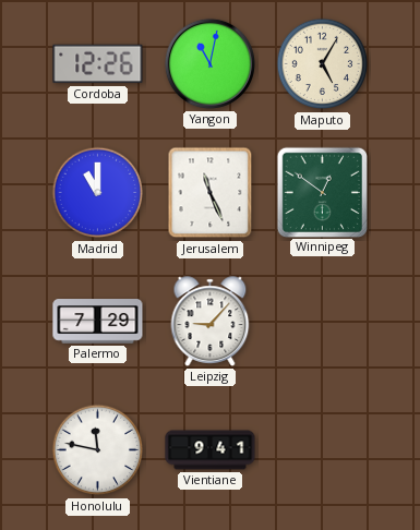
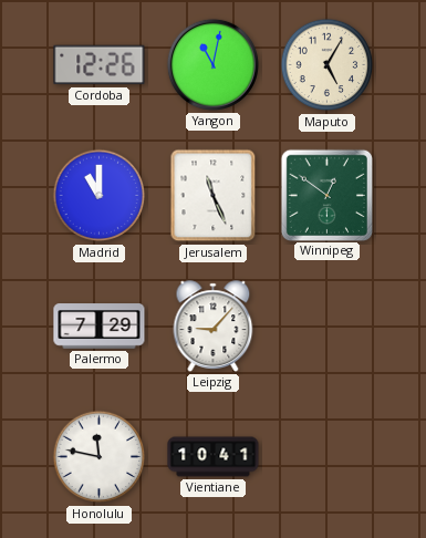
Vientiane: 9:41 -> 10:41 (214, 457)
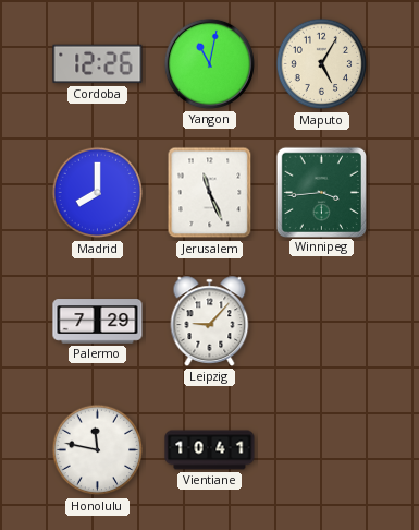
Madrid: 11:00 -> 8:00 (98, 193)
Winnipeg: 12:51 -> 3:44 (321, 192)
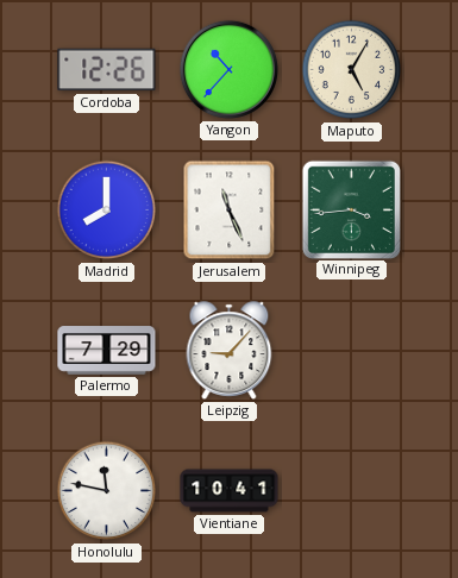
Yangon: 11:02 -> 10:37 (228, 69)
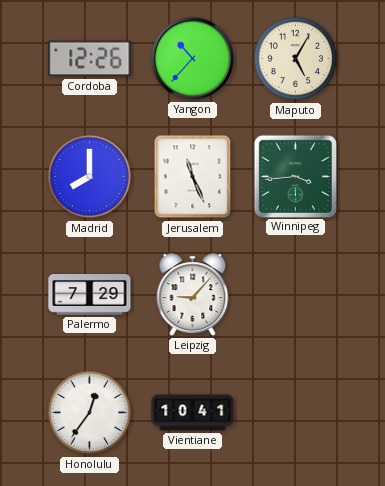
Honolulu: 11:47 -> 12:36 (90, 413)
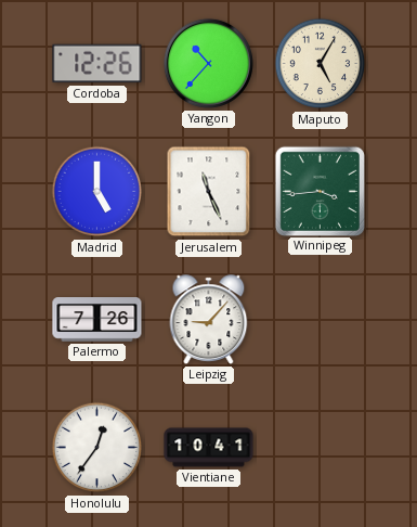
Madrid: 8:00 -> 5:00 (97, 192)
Palermo: 7:29 -> 7:26 (97, 320)
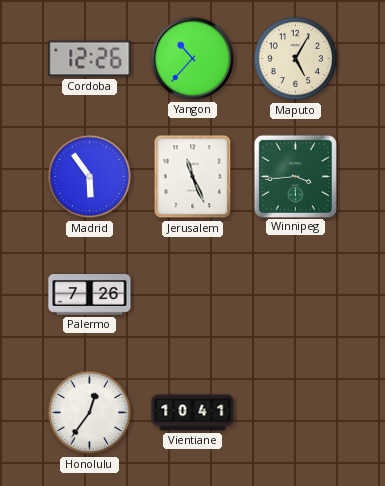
Madrid: 5:00 -> 5:54 (90, 177)
Leipzig: 9:07 -> none (209, 320)
